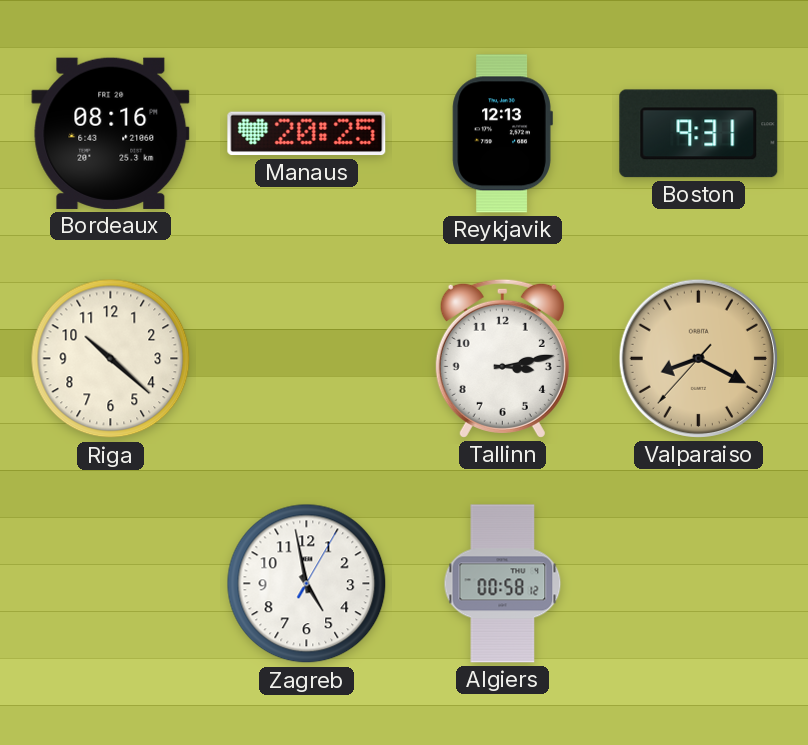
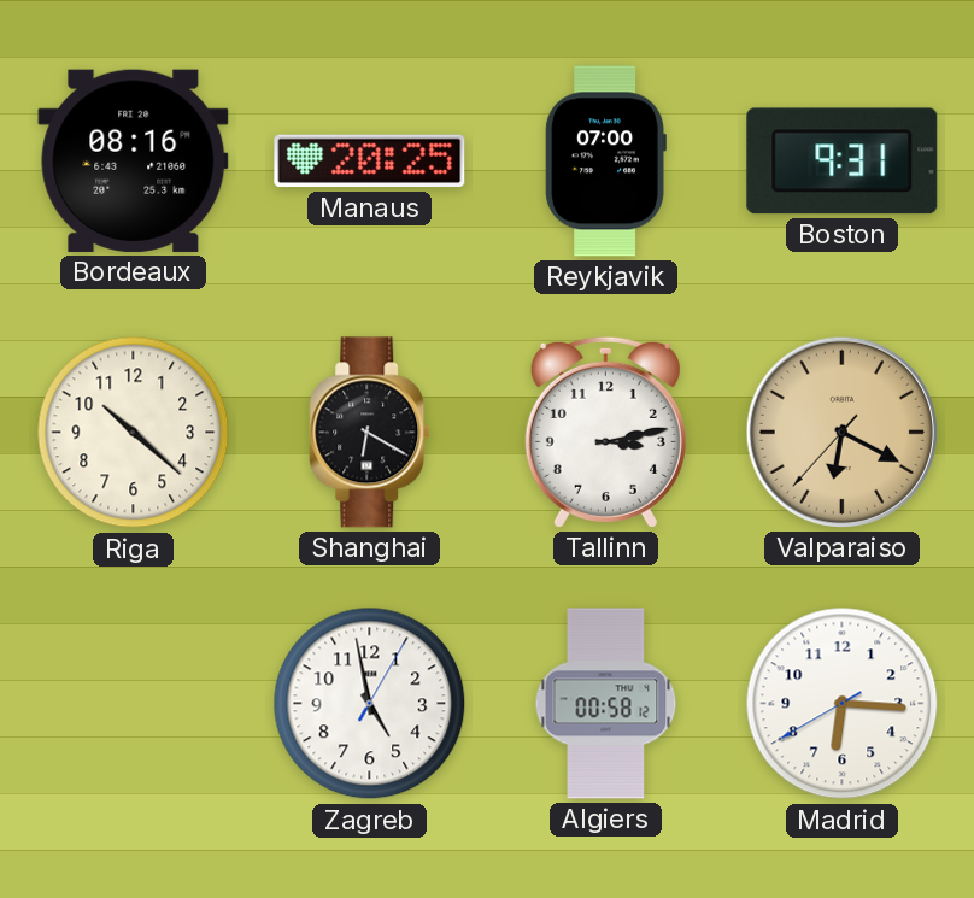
Reykjavik: 12:13 -> 07:00 (605, 162)
Shanghai: none -> 6:20 (370, 433)
Valparaiso: 8:19 -> 6:19 (841, 432)
Madrid: none -> 6:15 (843, 704)
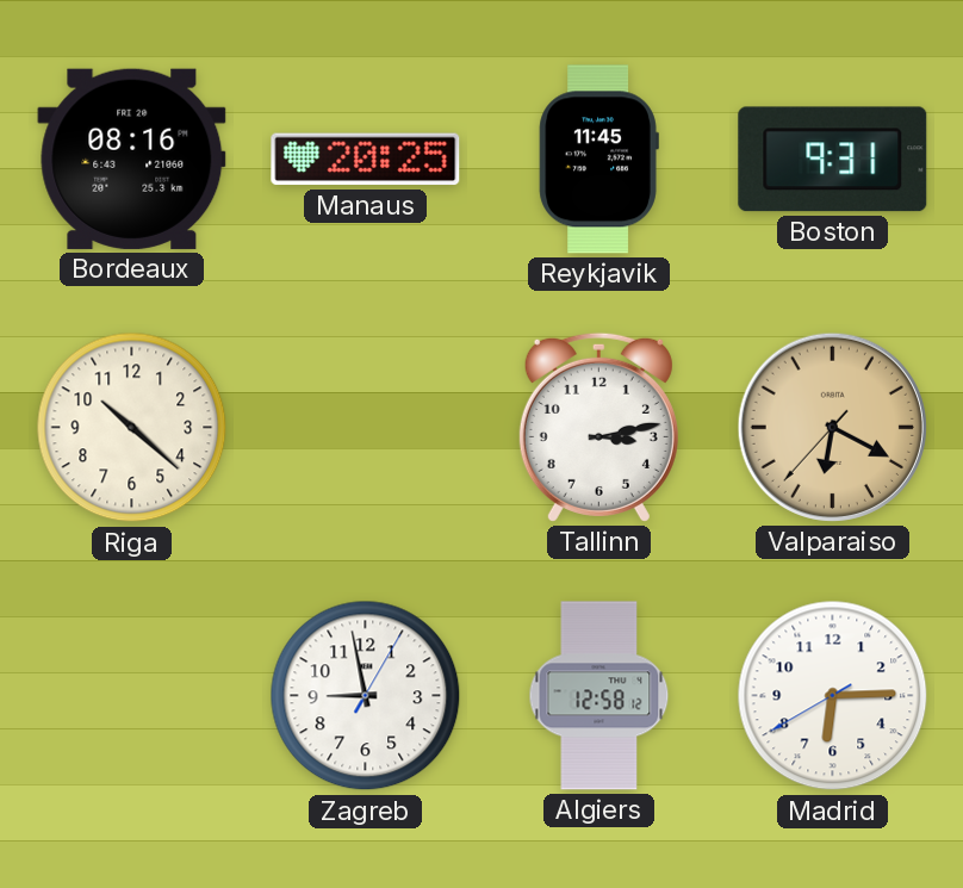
Reykjavik: 07:00 -> 11:45 (598, 160)
Shanghai: 6:20 -> none (370, 433)
Zagreb: 4:58 -> 8:58 (366, 696)
Algiers: 00:58 -> 12:58 (599, 696)
Madrid: 6:15 -> 6:14 (833, 696)
